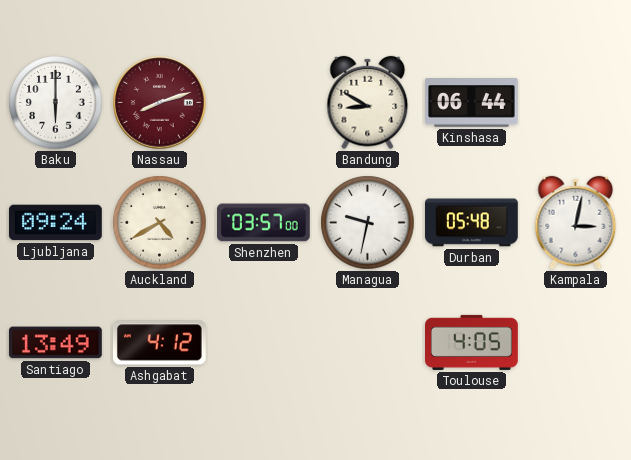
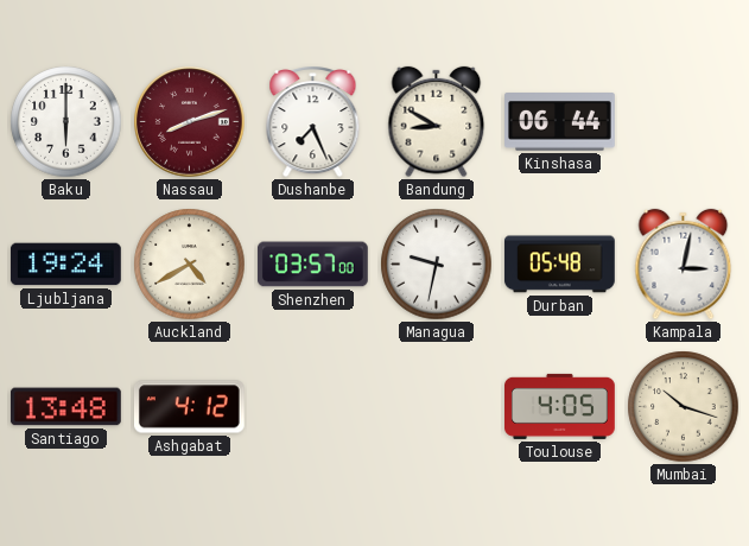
Dushanbe: none -> 7:26 (313, 122)
Ljubljana: 09:24 -> 19:24 (65, 265)
Santiago: 13:49 -> 13:48 (65, 407)
Mumbai: none -> 10:18 (684, 407)
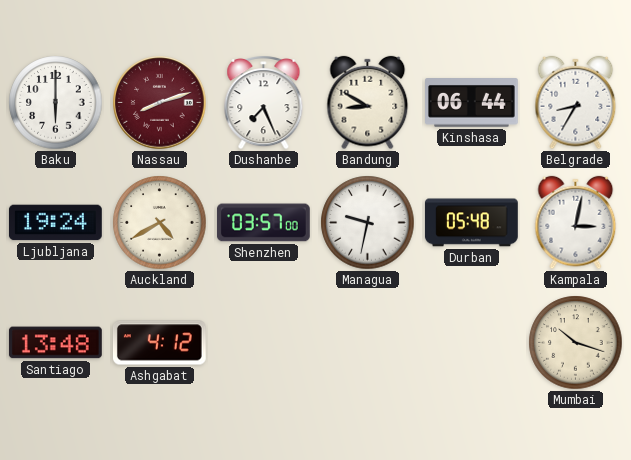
Belgrade: none -> 8:35 (576, 103)
Toulouse: 4:05 -> none (560, 406)
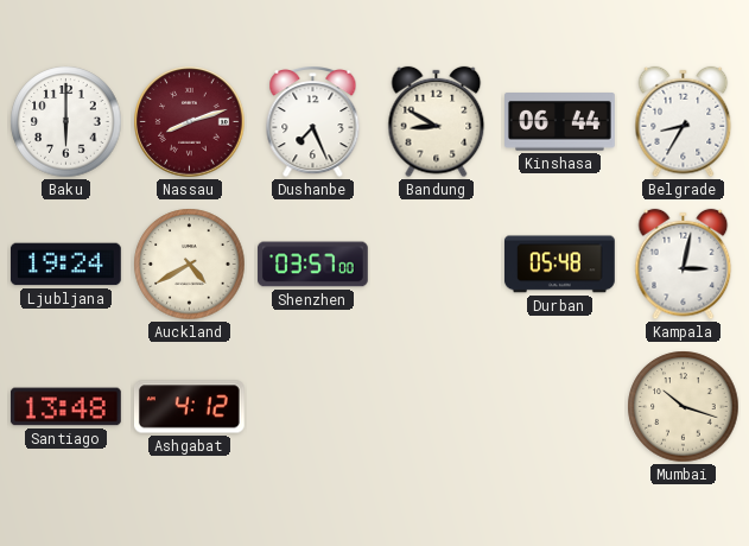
Managua: 9:32 -> none (368, 223)
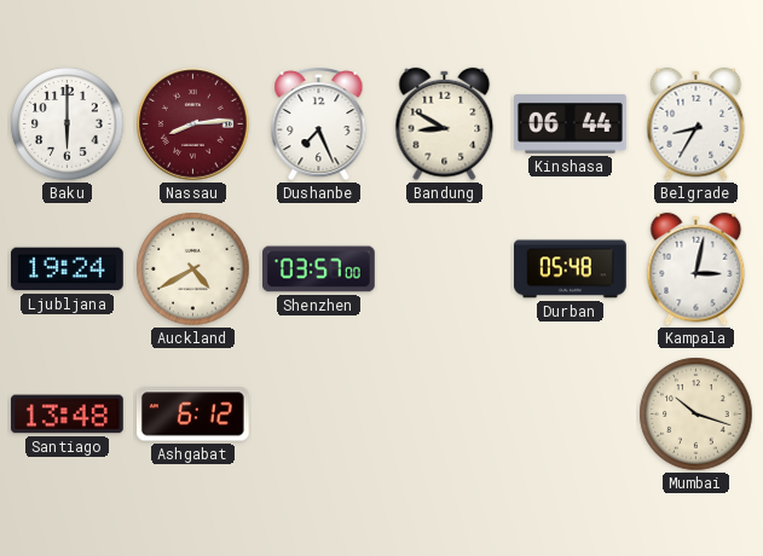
Nassau: 8:12 -> 8:14 (193, 124)
Ashgabat: 4:12 -> 6:12 (192, 415)
